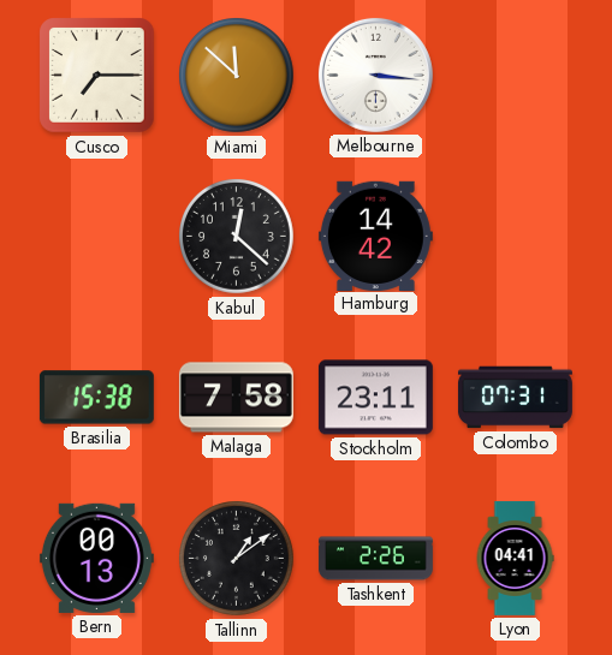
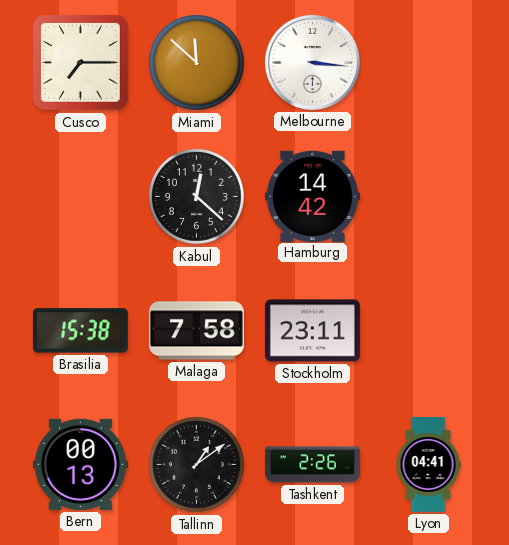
Colombo: 07:31 -> none (515, 398)
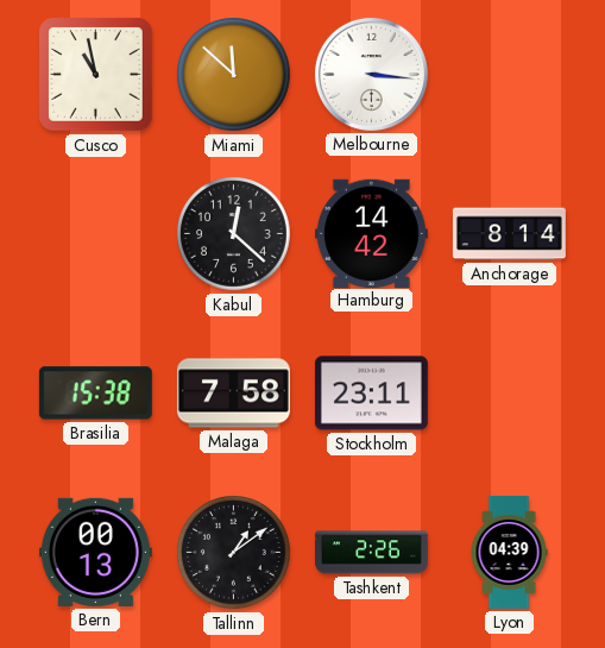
Cusco: 7:15 -> 10:58 (96, 75)
Anchorage: none -> 8:14 (509, 234)
Lyon: 04:41 -> 04:39 (509, 552)
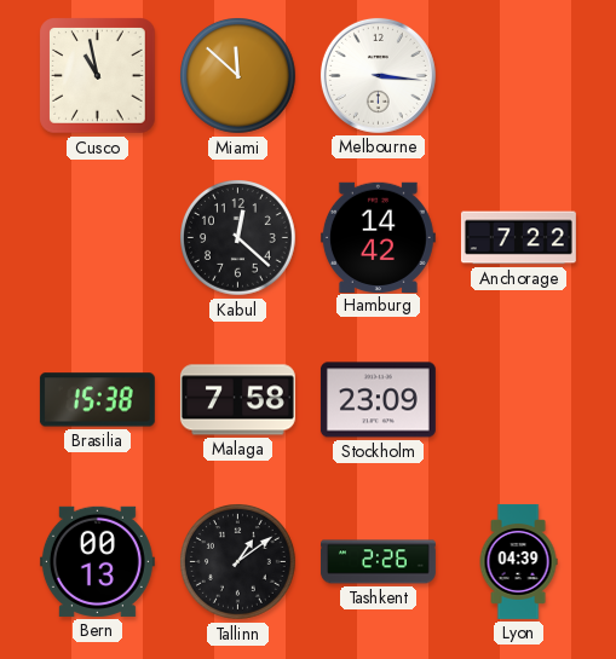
Anchorage: 8:14 -> 7:22 (518, 238)
Stockholm: 23:11 -> 23:09 (378, 400)
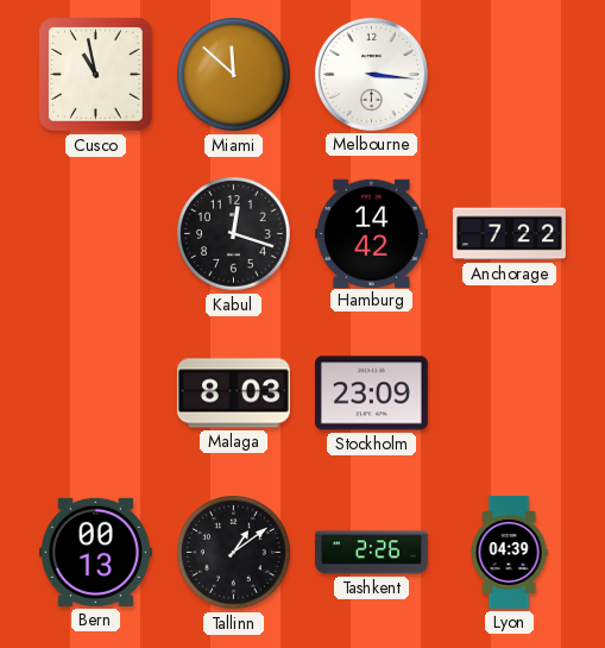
Kabul: 12:22 -> 12:18 (234, 234)
Brasilia: 15:38 -> none (97, 400)
Malaga: 7:58 -> 8:03 (233, 394)
